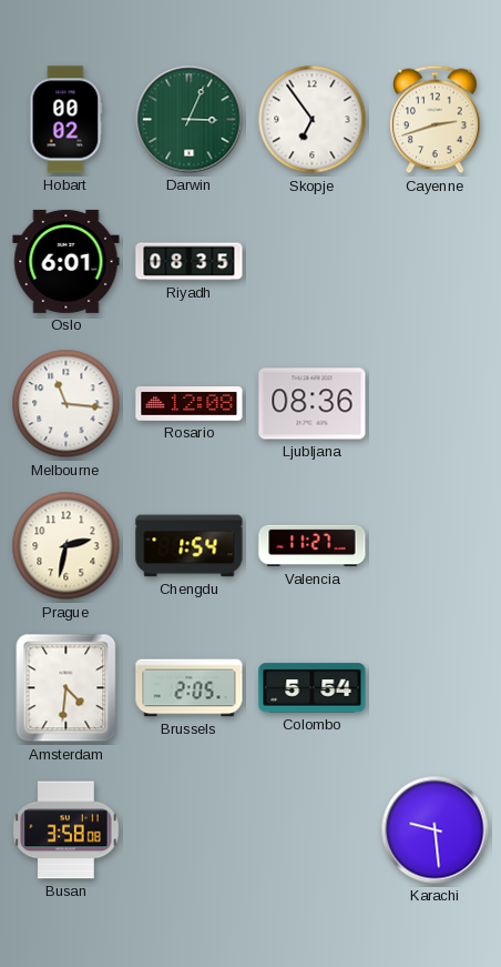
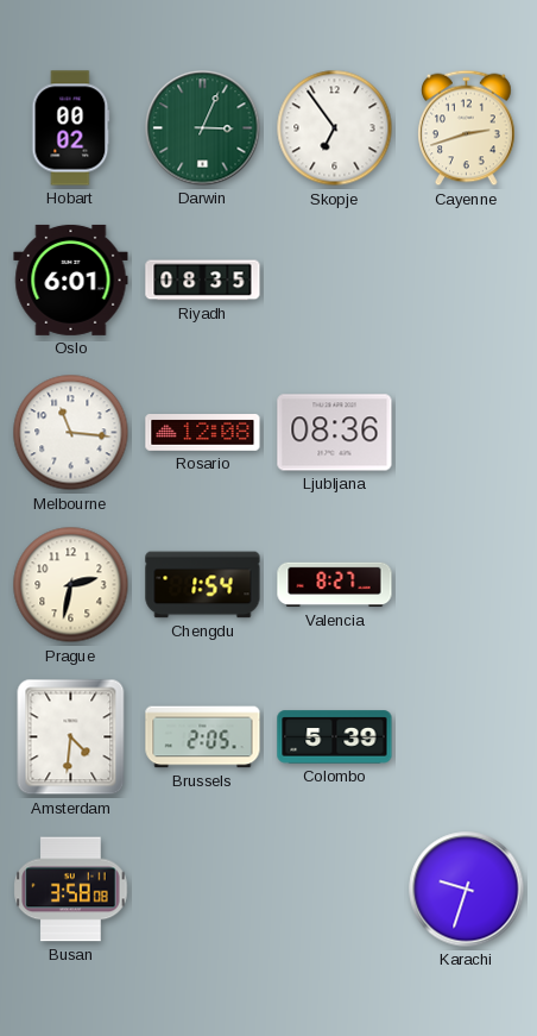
Valencia: 11:27 -> 8:27 (335, 585)
Colombo: 5:54 -> 5:39 (335, 737)
Karachi: 9:29 -> 9:33 (467, 890)
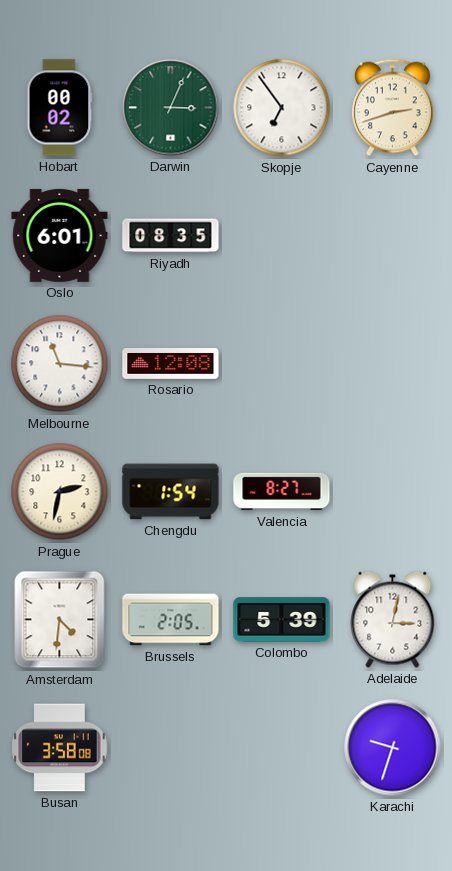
Ljubljana: 08:36 -> none (335, 433)
Adelaide: none -> 3:02 (393, 619)
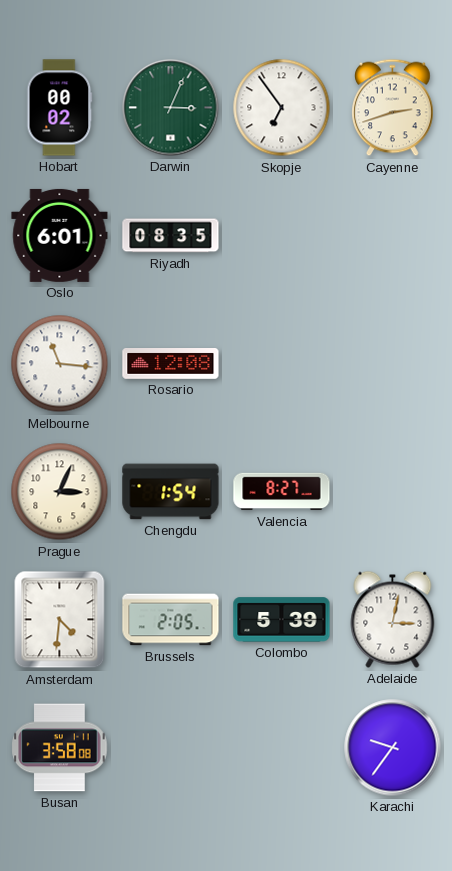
Prague: 2:32 -> 3:04 (60, 492)
Karachi: 9:33 -> 9:36 (393, 748)
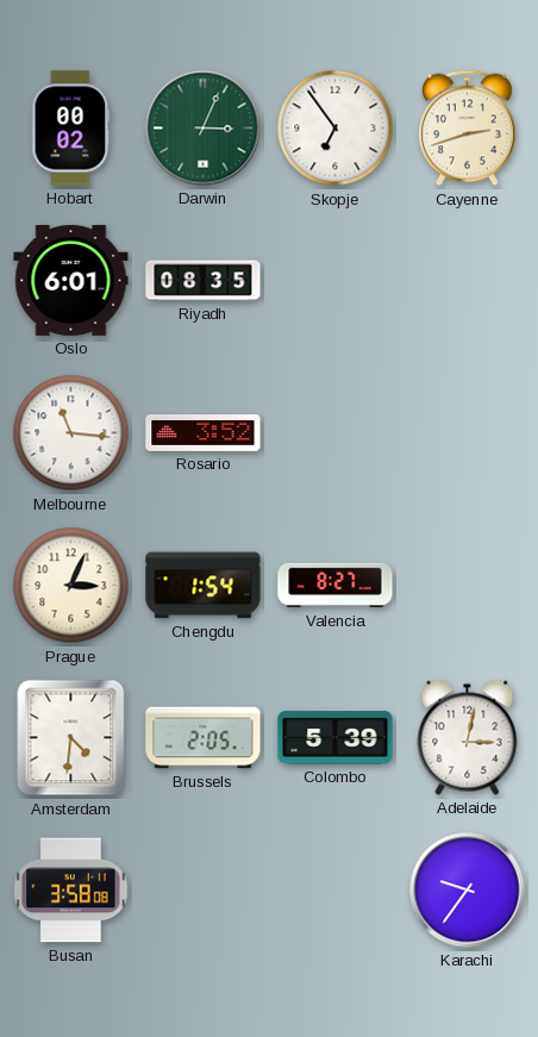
Rosario: 12:08 -> 3:52 (204, 433)
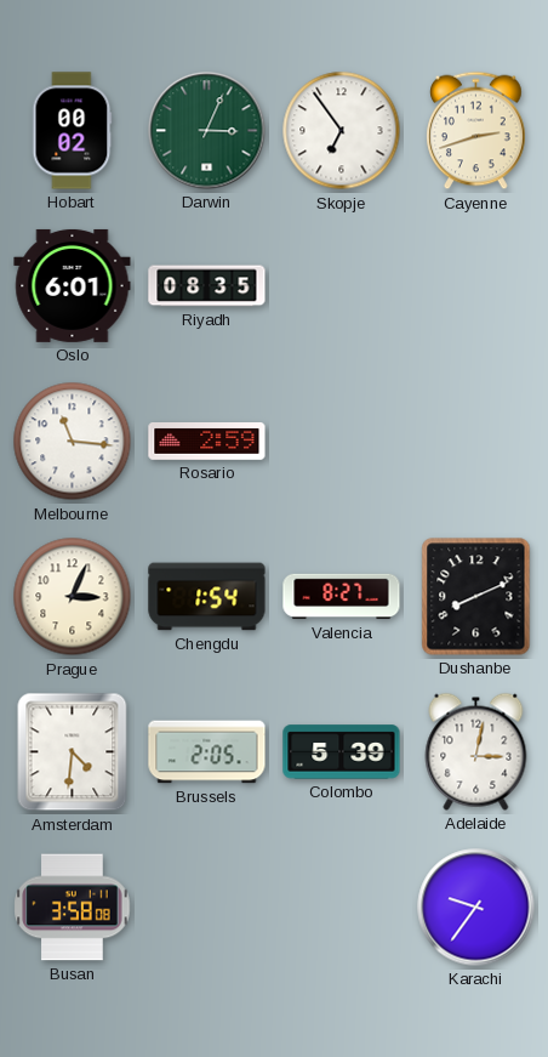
Rosario: 3:52 -> 2:59 (207, 442)
Dushanbe: none -> 8:11 (476, 597)
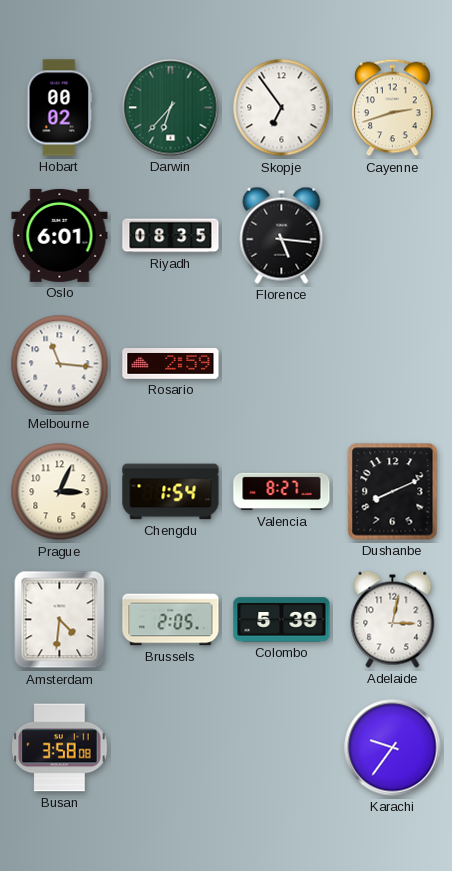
Darwin: 3:04 -> 6:37 (171, 108)
Florence: none -> 5:16 (282, 235)
